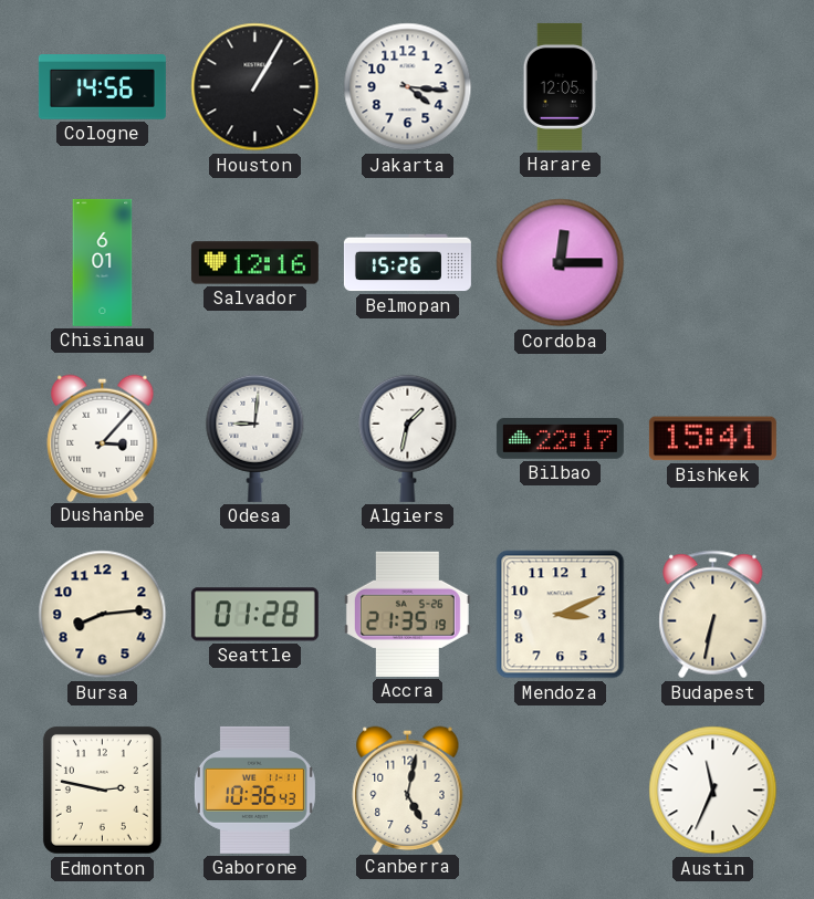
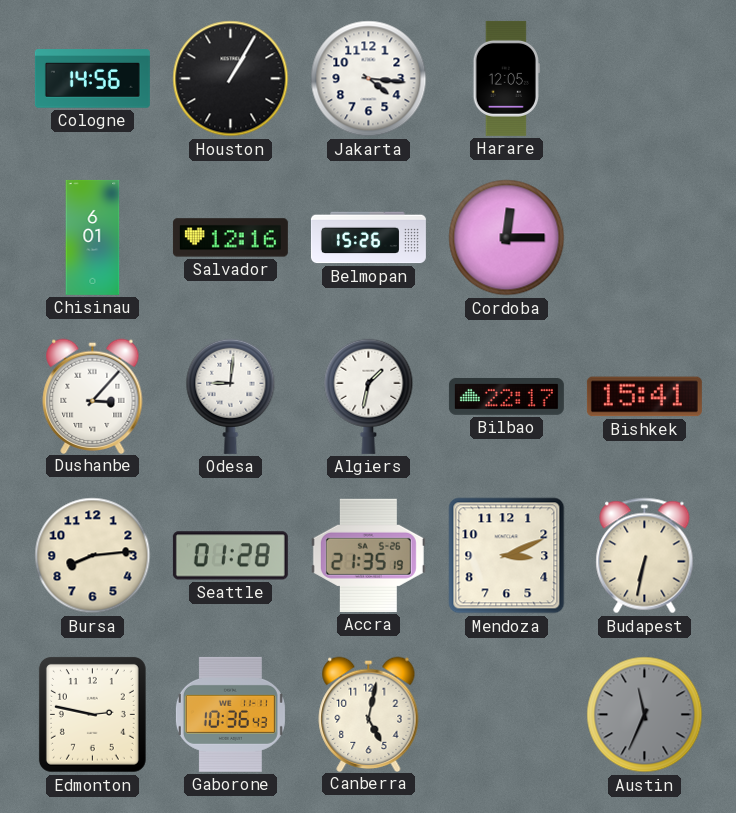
Austin dial: white -> grey (645, 715)
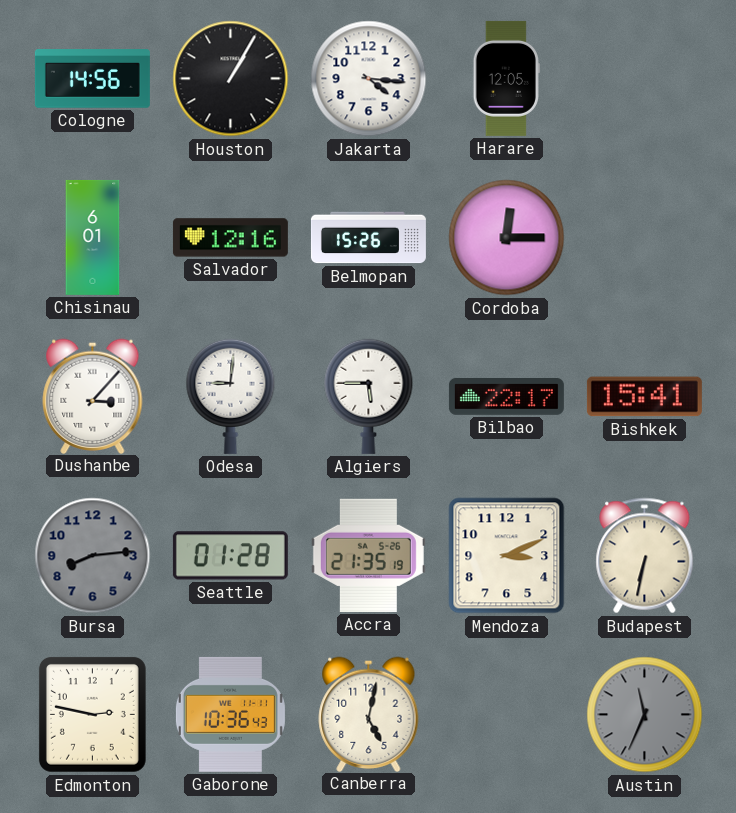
Algiers: 1:32 -> 5:45 (369, 396)
Bursa dial: cream -> grey (93, 556)
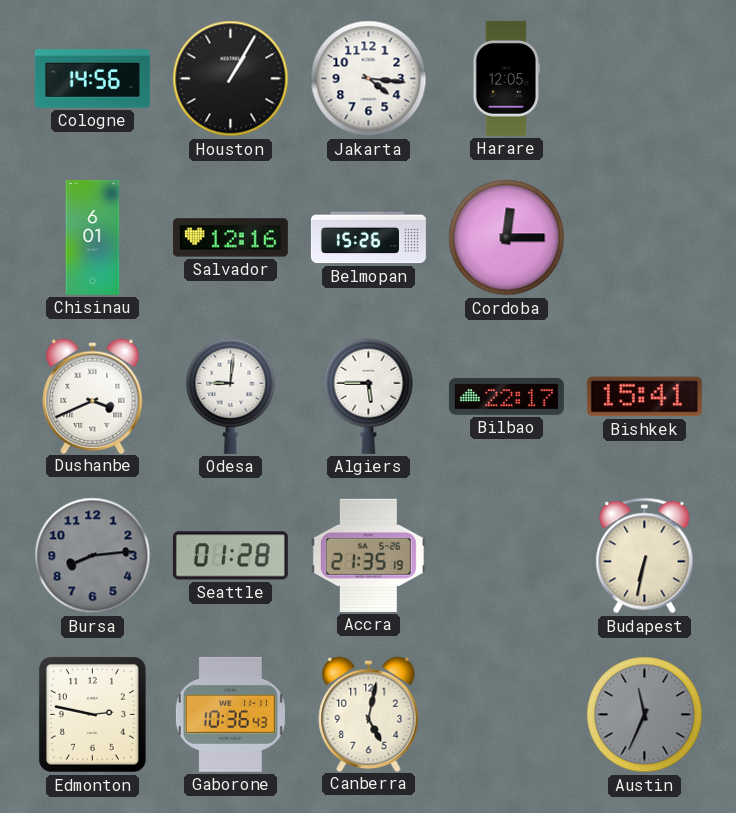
Dushanbe: 3:07 -> 3:41 (93, 396)
Mendoza: 3:11 -> none (507, 556)
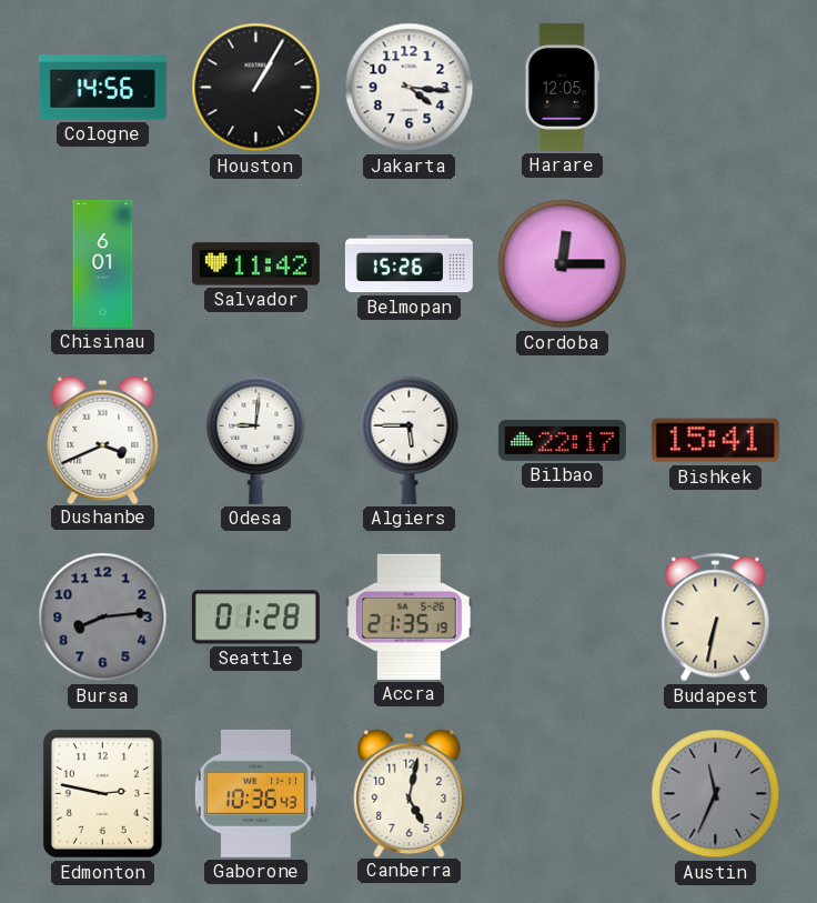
Salvador: 12:16 -> 11:42 (255, 264)
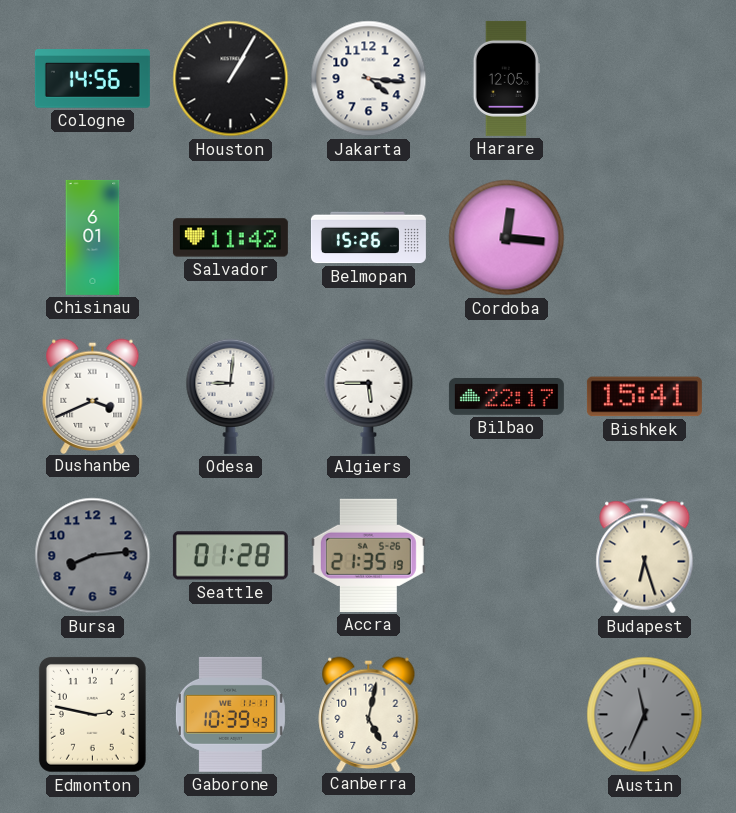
Cordoba: 12:15 -> 12:16 (507, 238)
Budapest: 6:32 -> 6:27 (645, 556)
Gaborone: 10:36 -> 10:39 (230, 714)
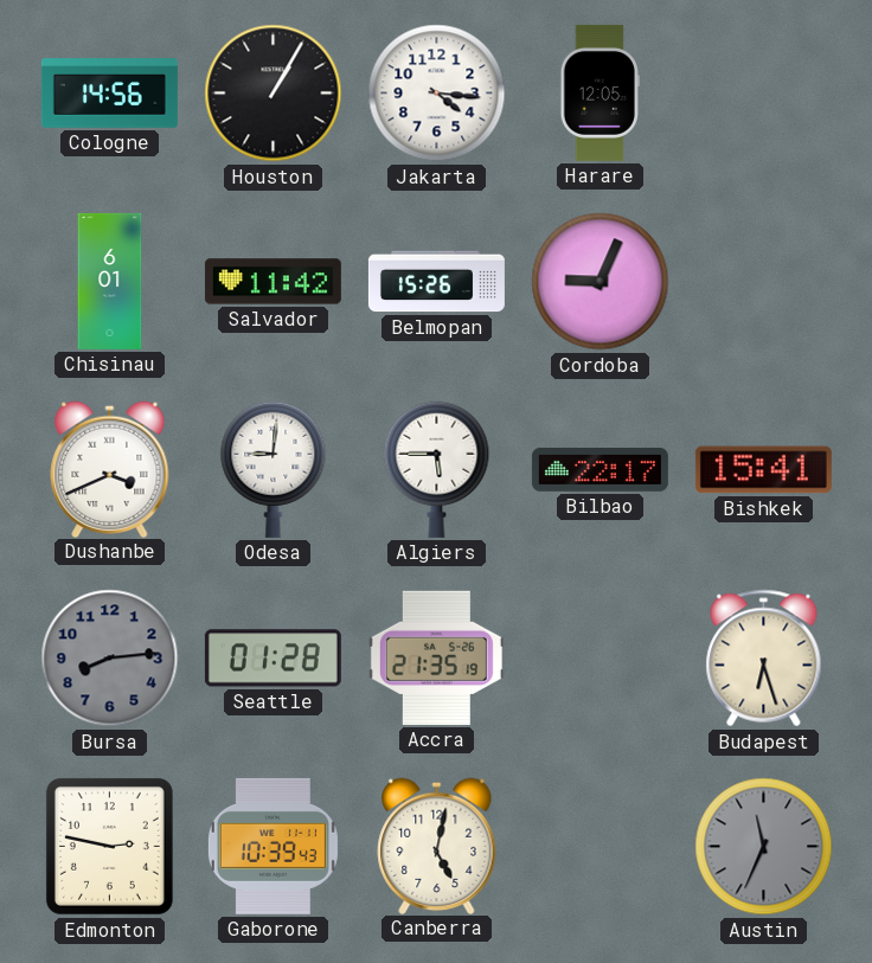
Cordoba: 12:16 -> 9:04 (601, 282)
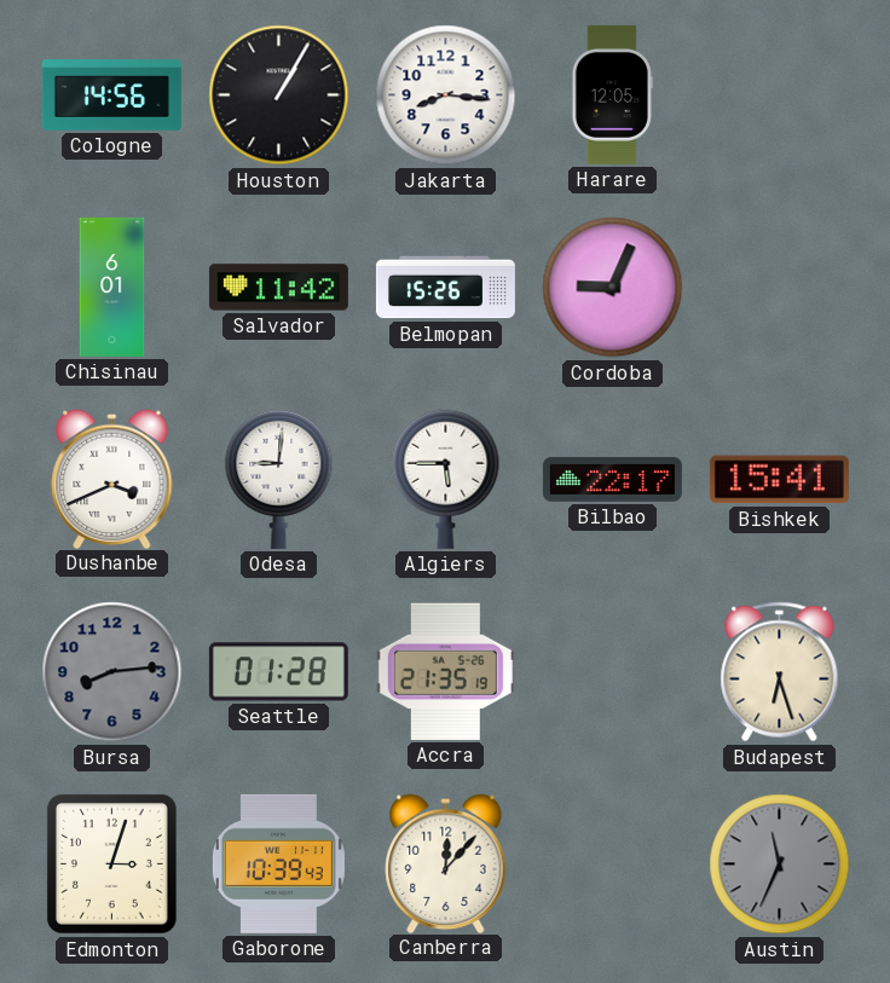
Jakarta: 4:16 -> 8:16 (446, 96)
Edmonton: 2:47 -> 3:03 (111, 863)
Canberra: 5:02 -> 12:07 (446, 863)
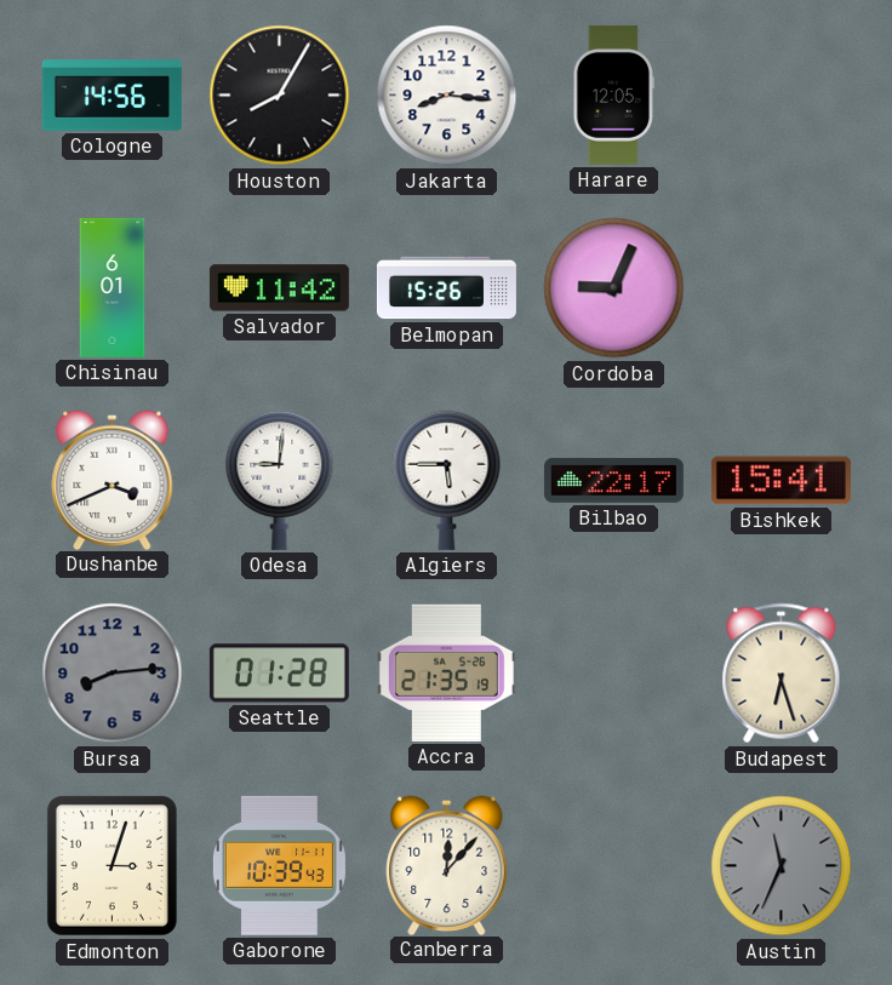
Houston: 1:05 -> 8:05 (280, 96)
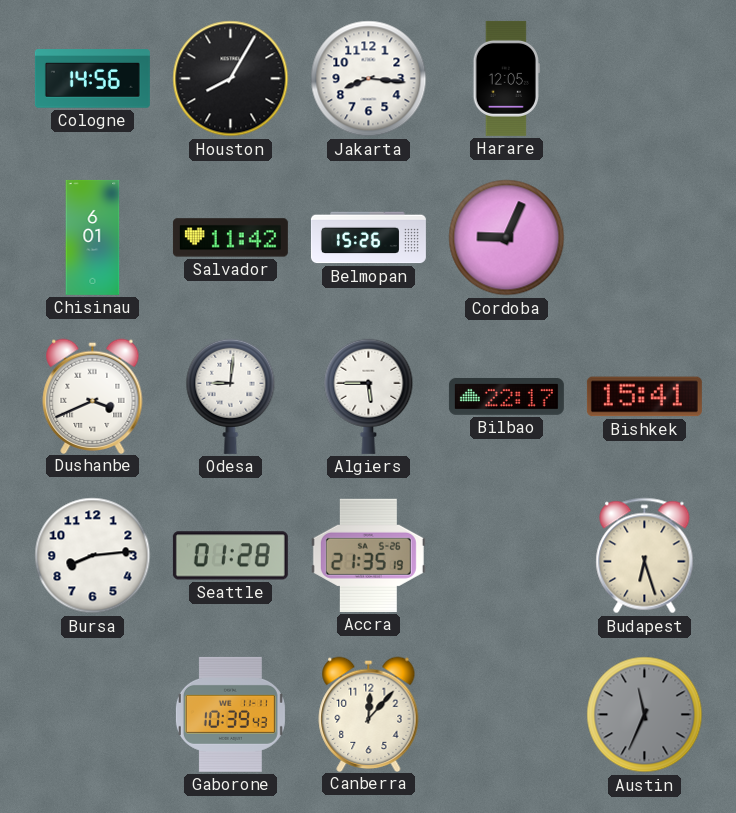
Bursa dial: grey -> white (93, 556)
Edmonton: 3:03 -> none (111, 865)
